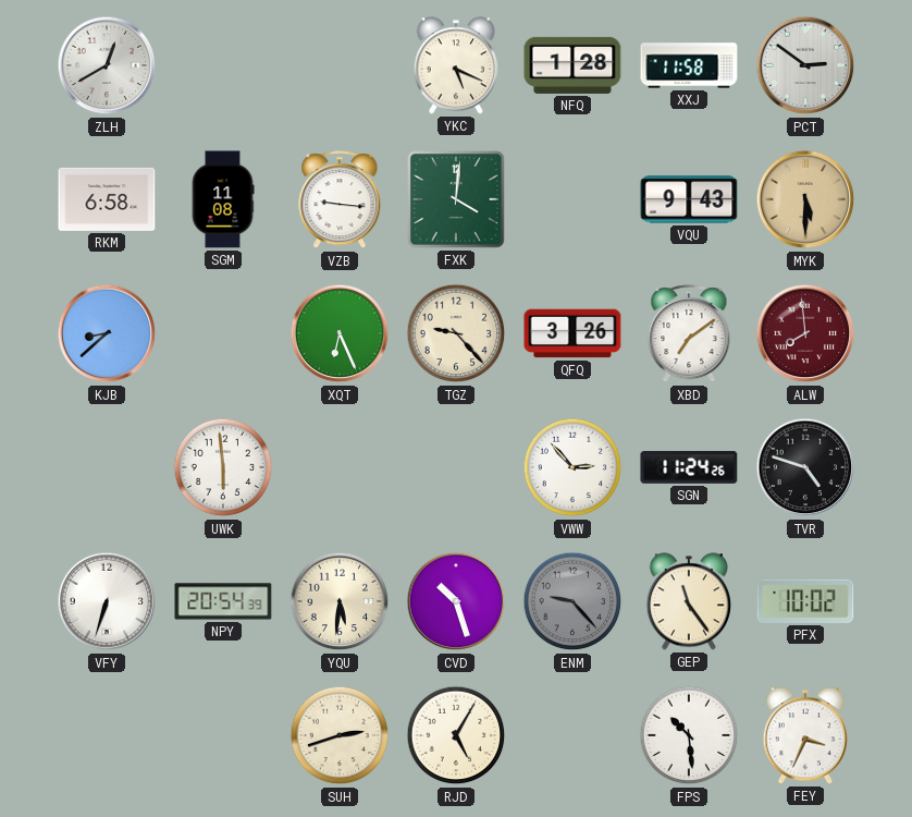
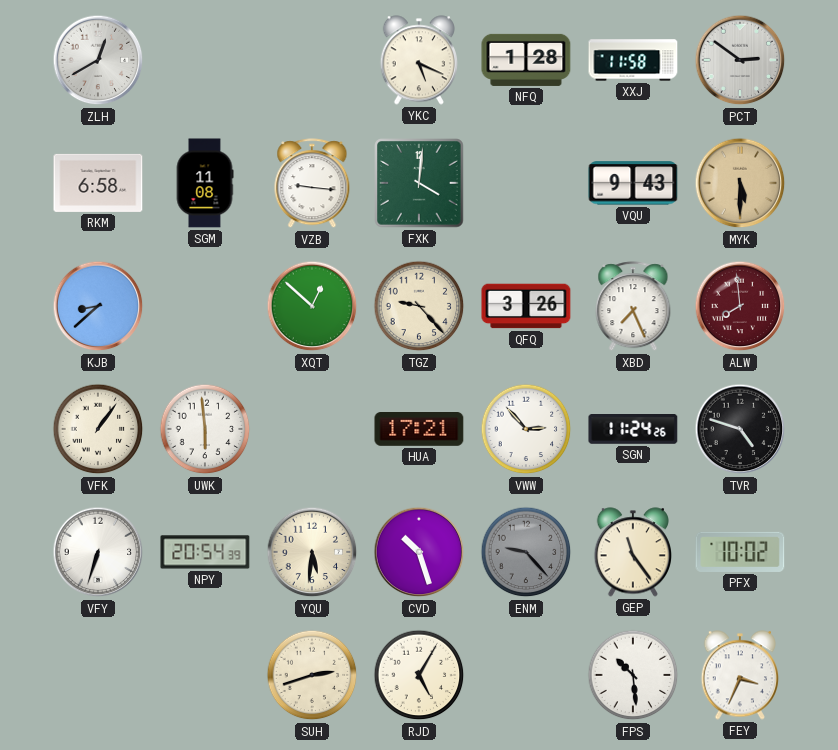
XQT: 6:26 -> 12:52 (312, 306)
XBD: 7:09 -> 7:26 (633, 307)
VFK: none -> 1:06 (98, 429)
HUA: none -> 17:21 (419, 430)
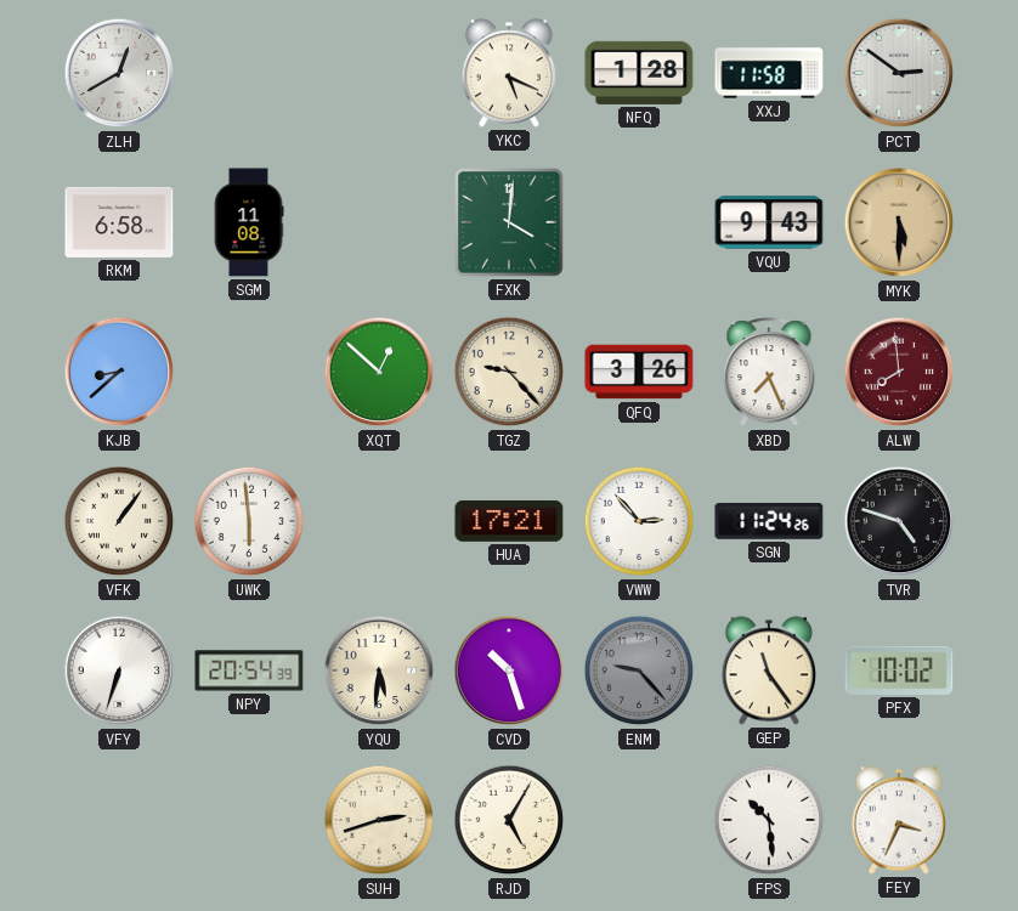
VZB: 9:16 -> none (312, 184)
